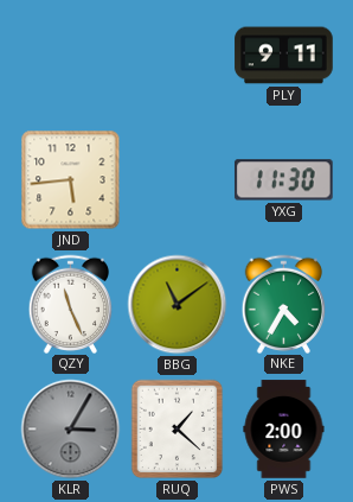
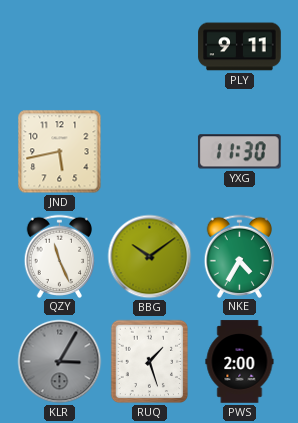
JND: 5:44 -> 5:43 (60, 152)
BBG: 11:09 -> 10:09 (150, 257)
RUQ: 1:22 -> 1:27 (150, 362)
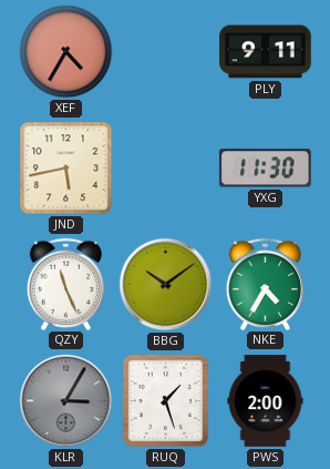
XEF: none -> 4:35 (66, 52)
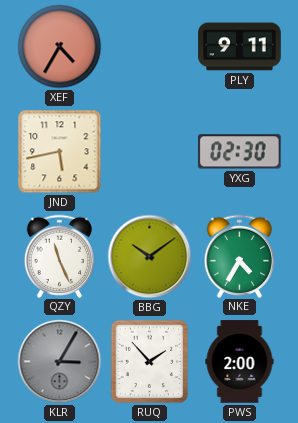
YXG: 11:30 -> 02:30 (240, 152)
RUQ: 1:27 -> 1:53 (150, 362)
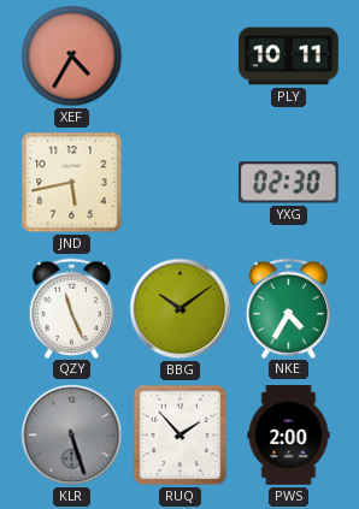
PLY: 9:11 -> 10:11 (289, 57)
KLR: 3:05 -> 5:27 (72, 436)
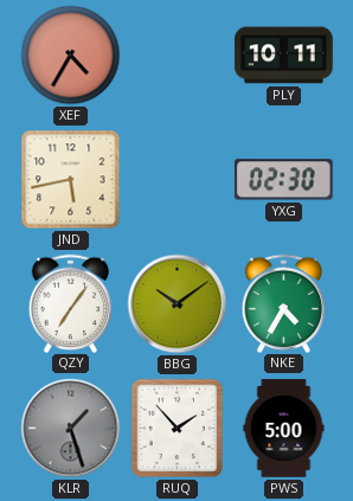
QZY: 11:26 -> 7:06 (71, 303)
KLR: 5:27 -> 1:27 (71, 429)
PWS: 2:00 -> 5:00 (284, 429)
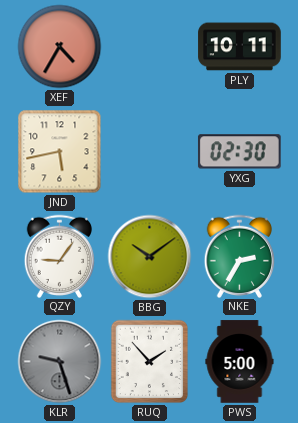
QZY: 7:06 -> 9:06 (60, 256)
NKE: 4:35 -> 2:35 (240, 256)
KLR: 1:27 -> 9:27 (60, 362)
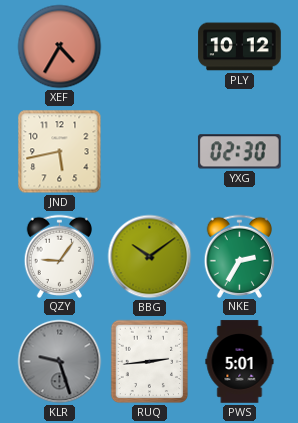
PLY: 10:11 -> 10:12 (240, 47)
RUQ: 1:53 -> 2:44 (150, 362)
PWS: 5:00 -> 5:01 (240, 362)
